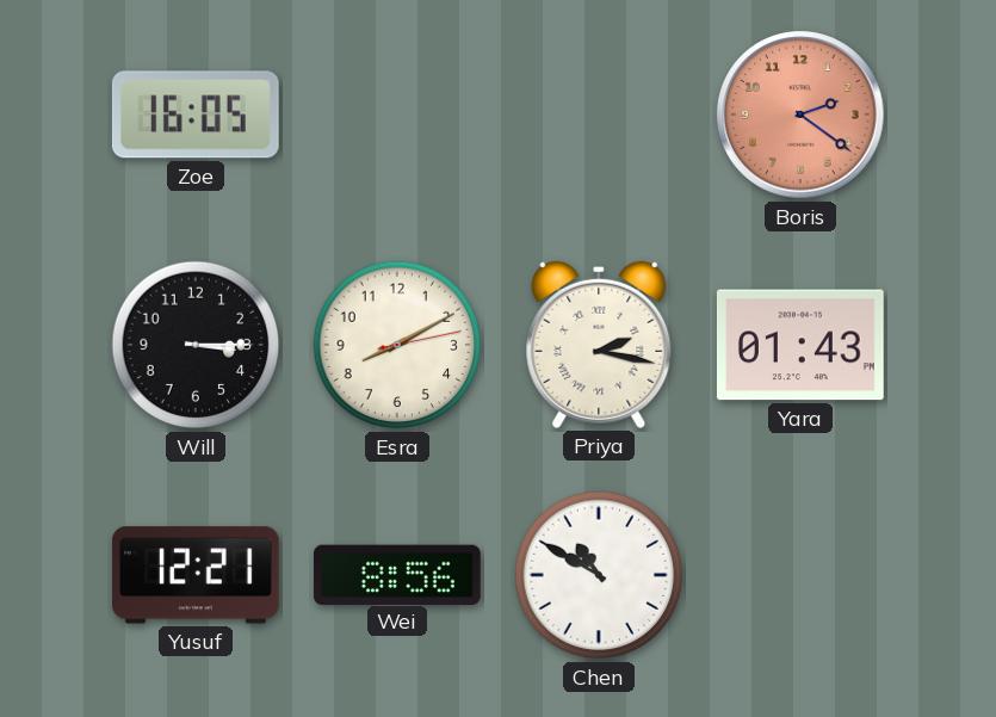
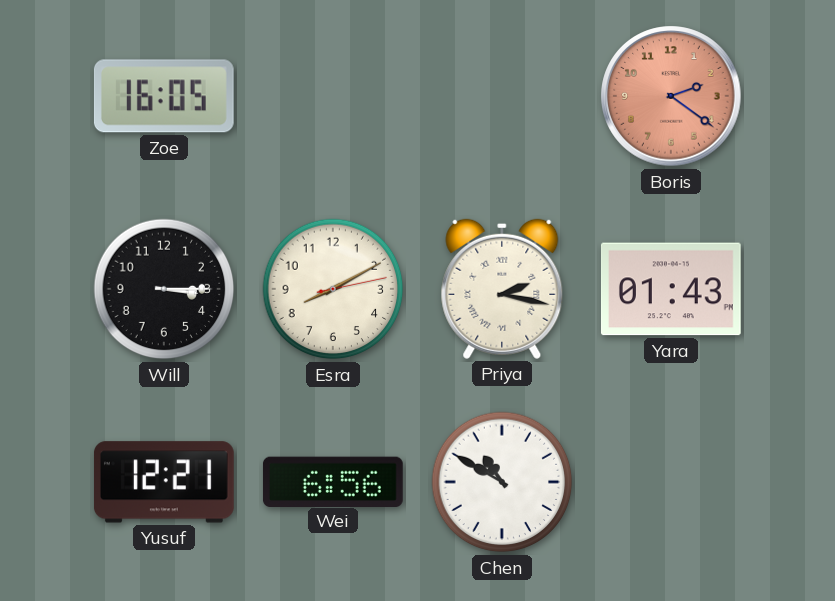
Wei: 8:56 -> 6:56 (333, 481)
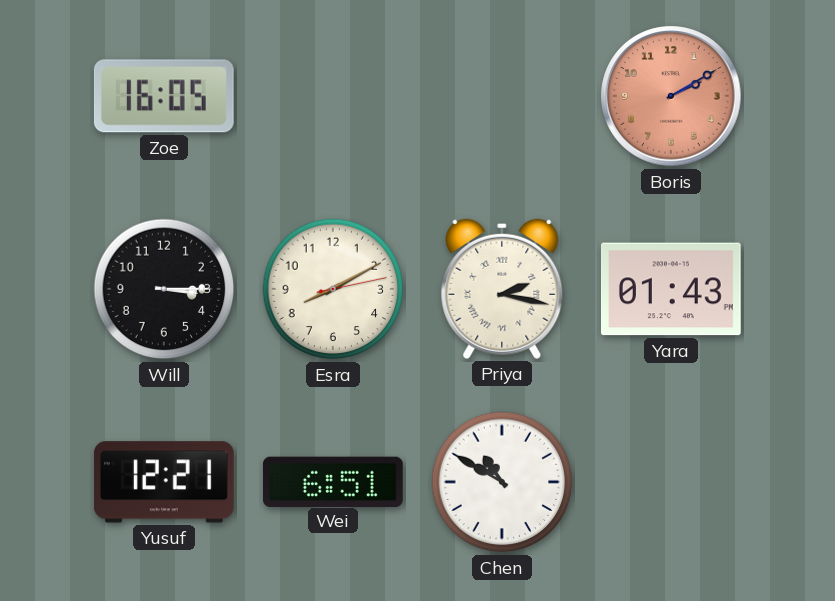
Boris: 2:21 -> 2:10 (671, 96)
Wei: 6:56 -> 6:51 (333, 481)
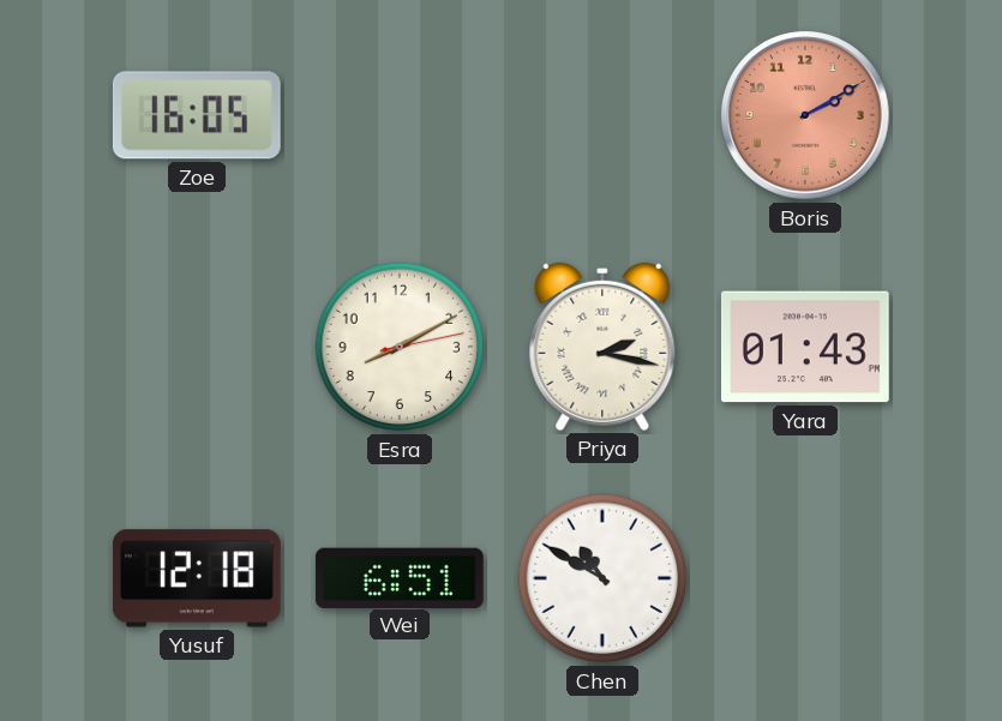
Will: 3:15 -> none (164, 289)
Yusuf: 12:21 -> 12:18 (197, 578)
